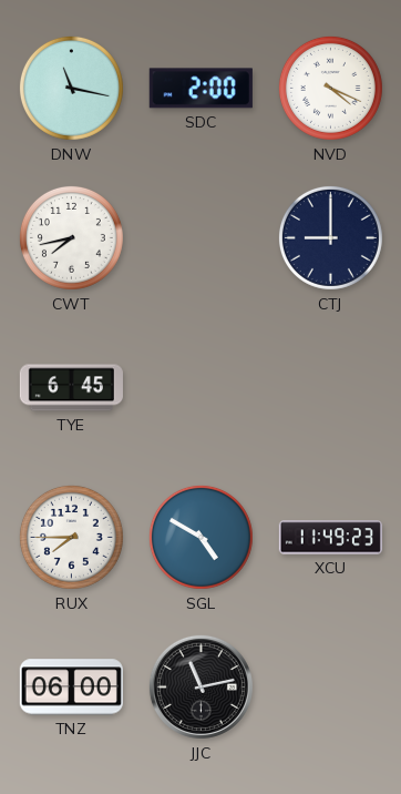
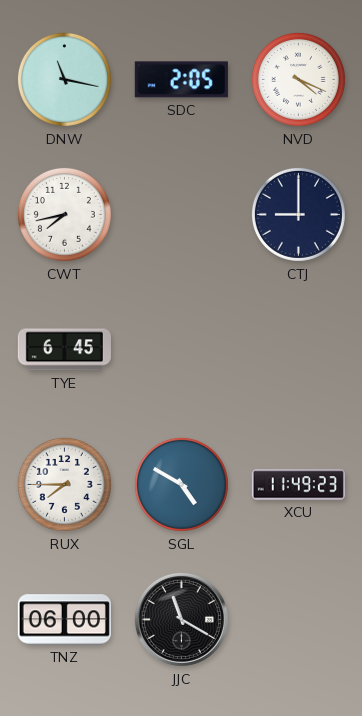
SDC: 2:00 -> 2:05 (181, 80)
JJC: 11:13 -> 11:20 (181, 619)
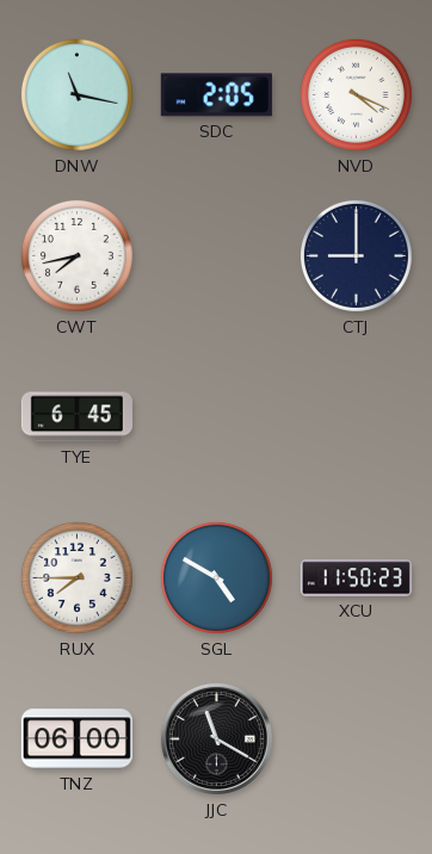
XCU: 11:49 -> 11:50 (356, 578)
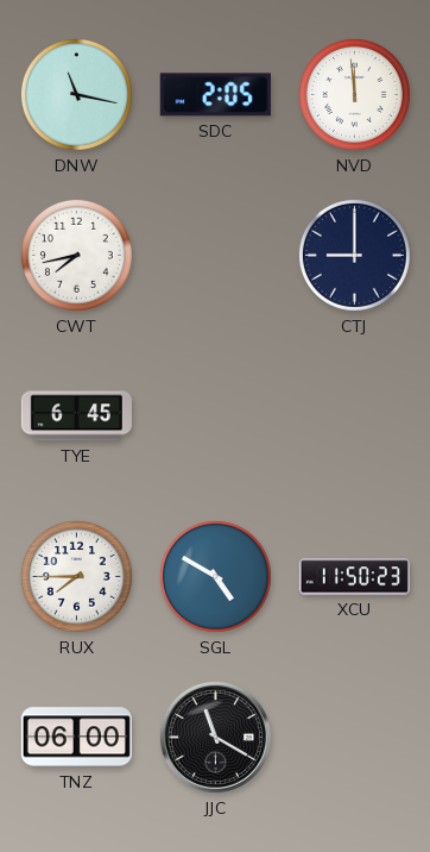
NVD: 4:19 -> 11:59 (354, 94)
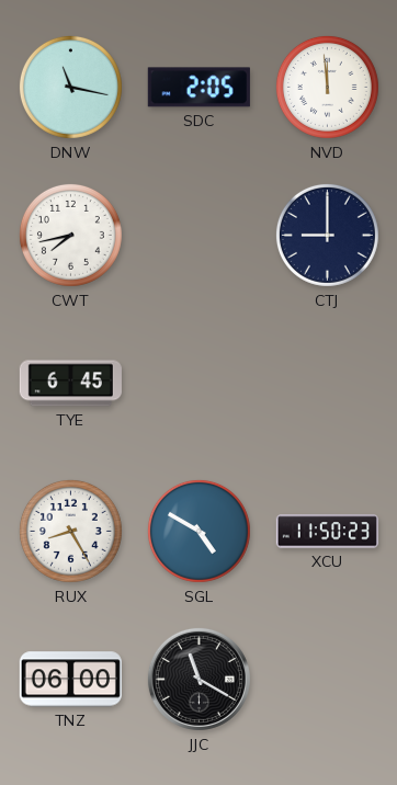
RUX: 7:45 -> 8:25 (70, 531)
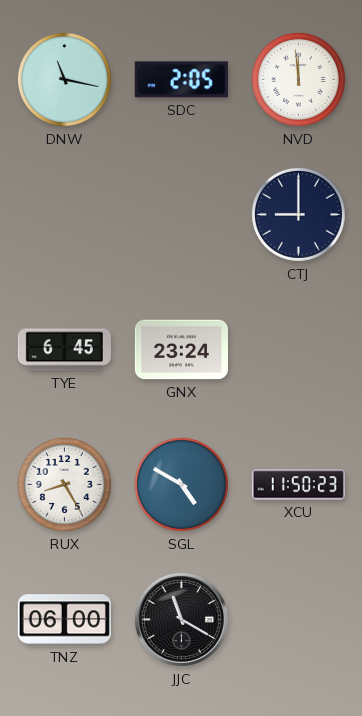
CWT: 7:43 -> none (70, 235)
GNX: none -> 23:24 (181, 350)
